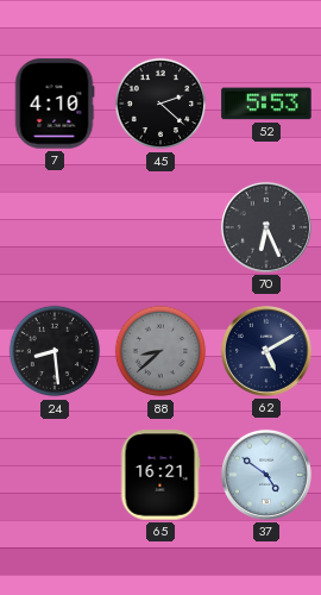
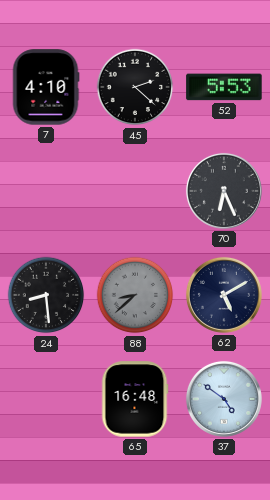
65: 16:21 -> 16:48 (135, 399)
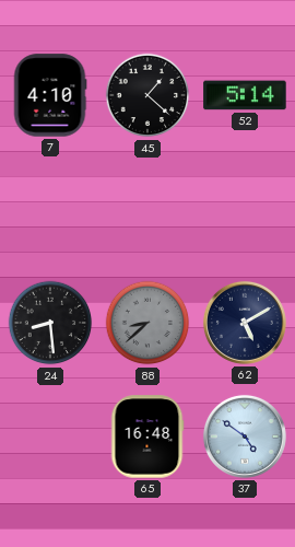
45: 2:22 -> 1:22 (147, 95)
52: 5:53 -> 5:14 (245, 95)
70: 6:26 -> none (224, 191)
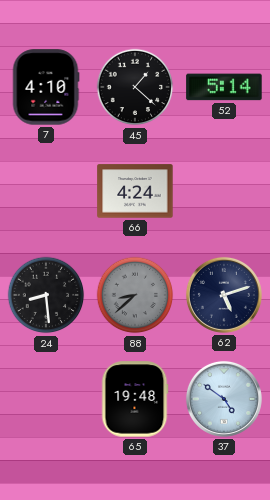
66: none -> 4:24 (135, 191)
62: 5:10 -> 5:12 (224, 295)
65: 16:48 -> 19:48 (135, 399)
